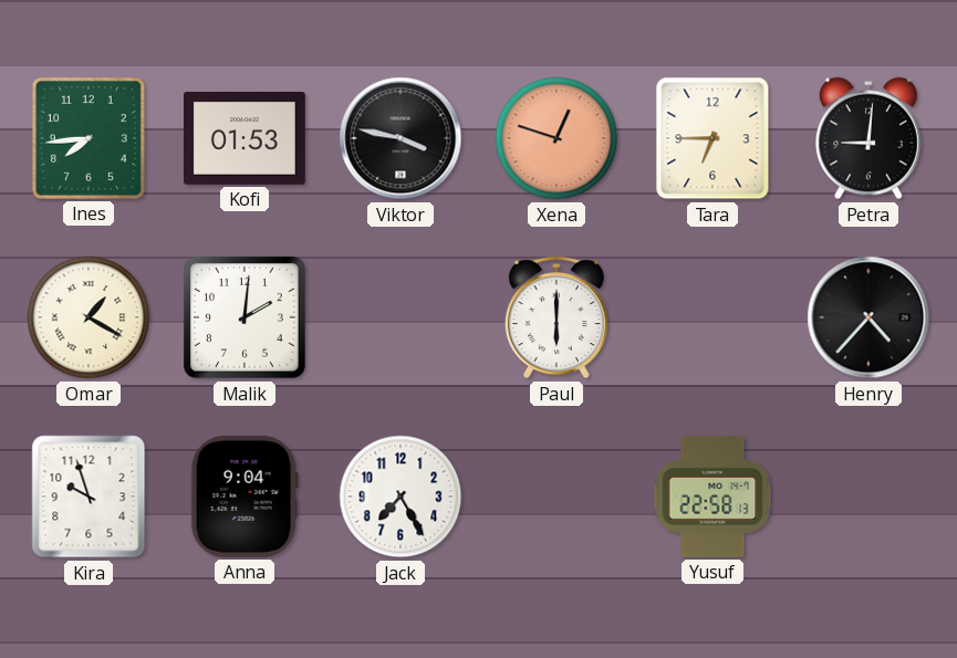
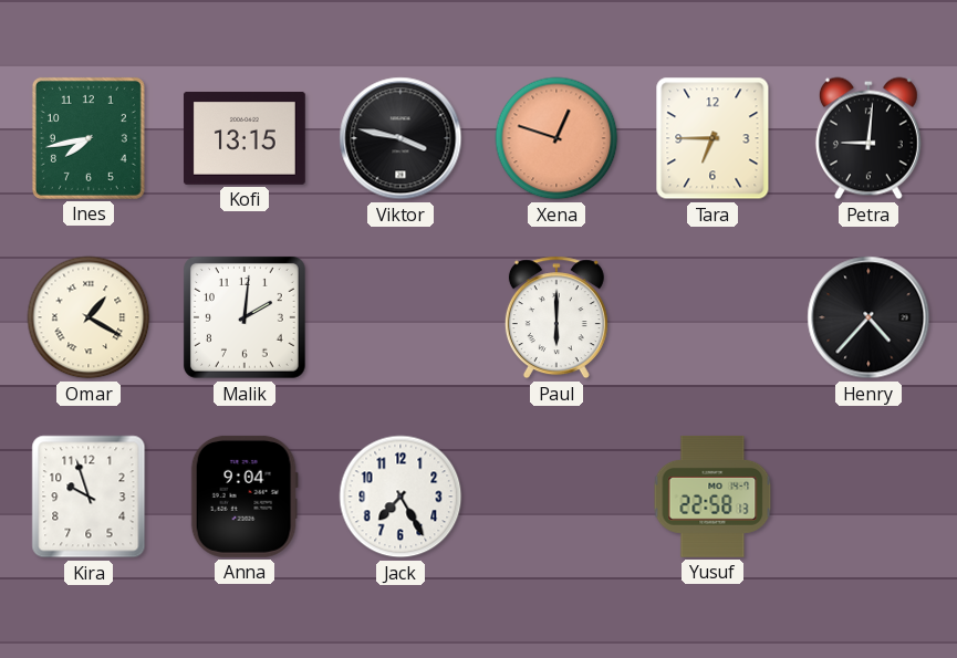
Ines: 7:44 -> 7:43 (89, 138)
Kofi: 01:53 -> 13:15 (245, 138)
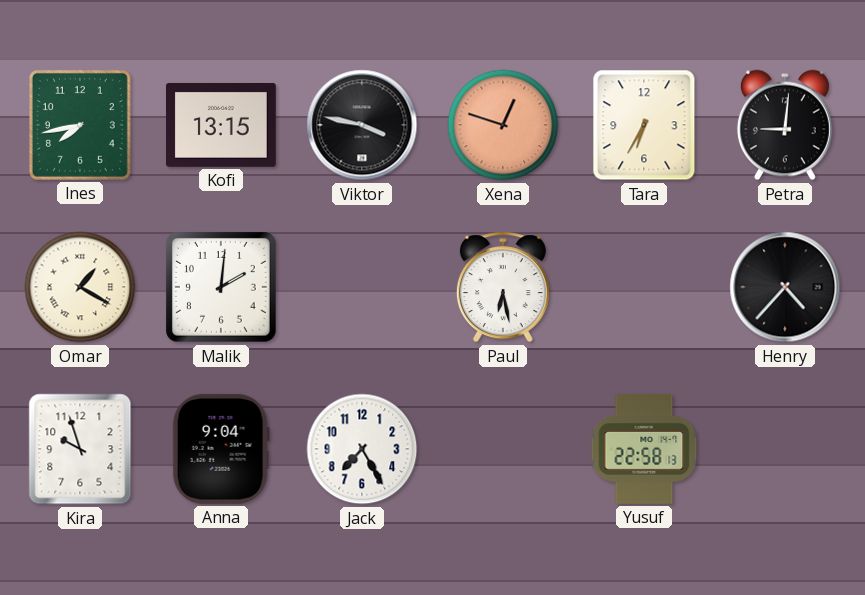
Tara: 6:45 -> 6:35 (644, 125)
Paul: 6:00 -> 6:28 (503, 287)
